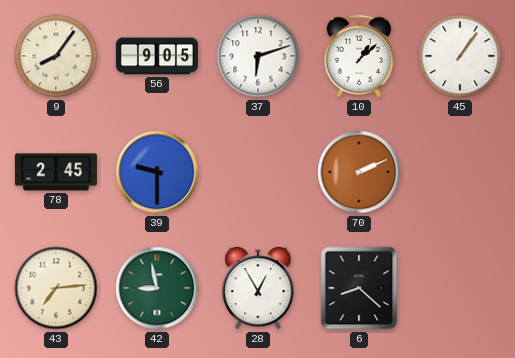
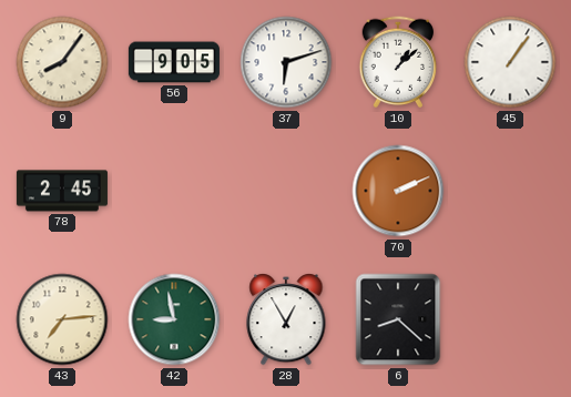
39: 9:30 -> none (157, 172)
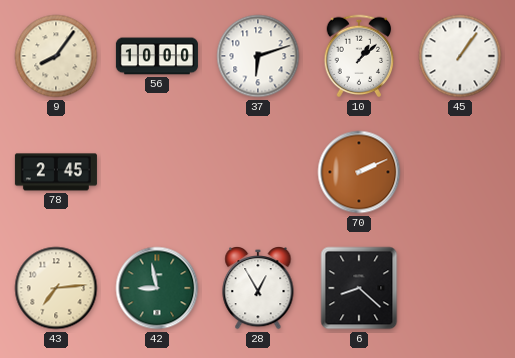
56: 9:05 -> 10:00 (157, 56)
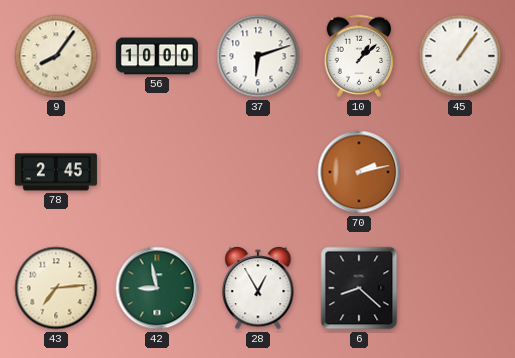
70: 2:11 -> 2:13 (359, 172)
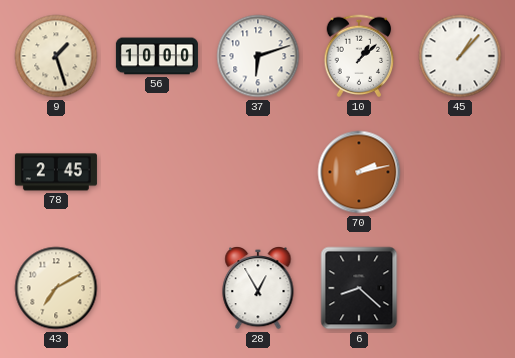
9: 8:06 -> 1:27 (56, 56)
45: 1:06 -> 1:07 (460, 56)
43: 7:14 -> 7:10 (56, 288)
42: 8:58 -> none (157, 288)
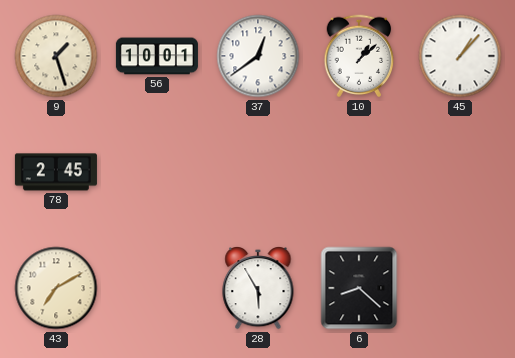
56: 10:00 -> 10:01 (157, 56)
37: 6:12 -> 12:39 (258, 56)
70: 2:13 -> none (359, 172)
28: 12:55 -> 5:55 (258, 289)
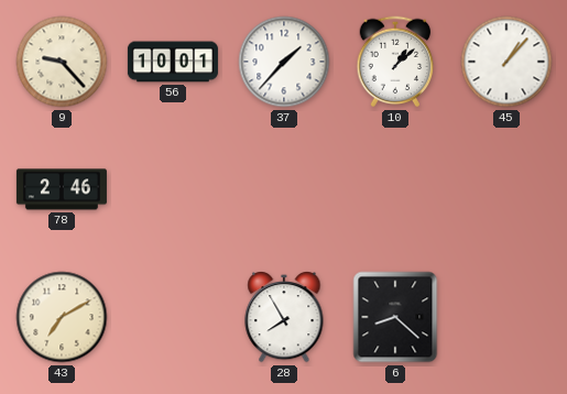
9: 1:27 -> 9:23 (62, 62)
37: 12:39 -> 1:37 (284, 62)
78: 2:45 -> 2:46 (62, 189)
28: 5:55 -> 7:55 (284, 318)
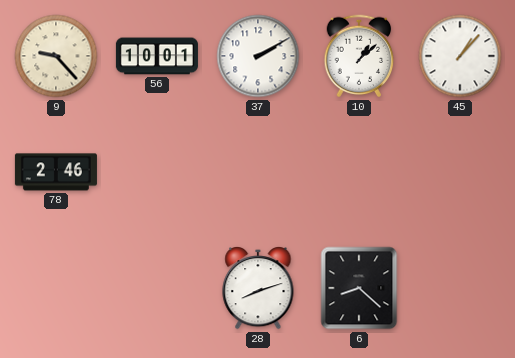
37: 1:37 -> 2:10 (258, 56)
43: 7:10 -> none (62, 317)
28: 7:55 -> 8:12 (258, 289)
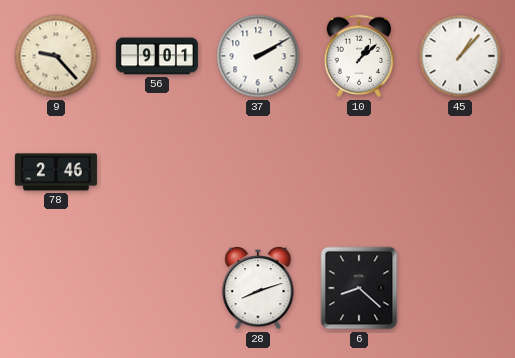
56: 10:01 -> 9:01 (157, 56)
